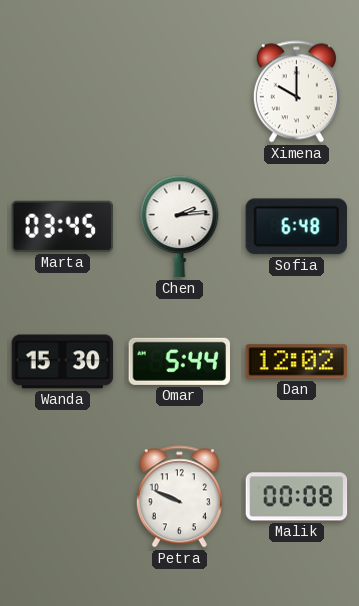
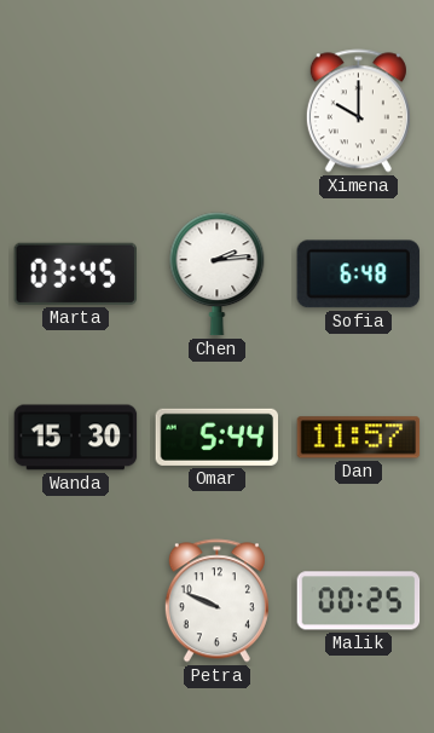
Dan: 12:02 -> 11:57 (359, 438)
Malik: 00:08 -> 00:25 (359, 601)
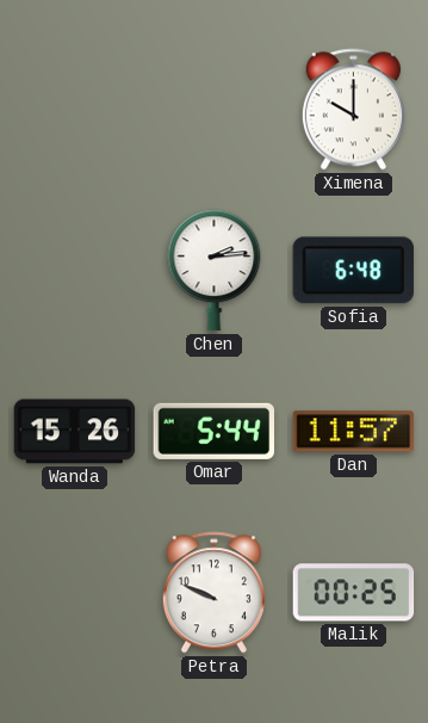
Marta: 03:45 -> none (75, 273)
Wanda: 15:30 -> 15:26 (75, 432)
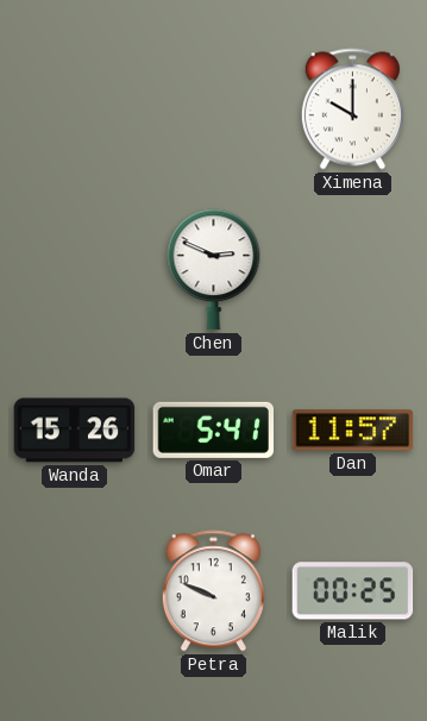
Chen: 2:14 -> 2:49 (214, 270)
Sofia: 6:48 -> none (353, 271)
Omar: 5:44 -> 5:41 (213, 430)
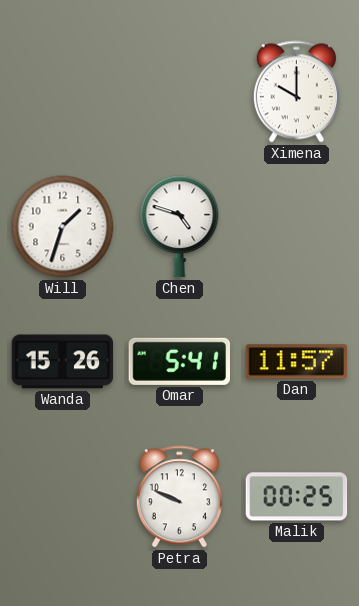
Will: none -> 1:33 (63, 227)
Chen: 2:49 -> 4:48 (180, 227)
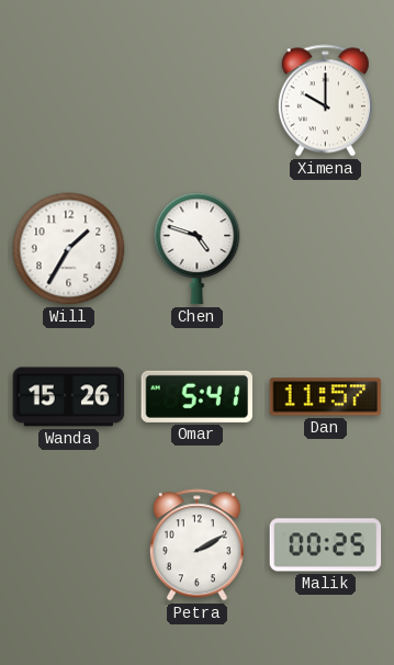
Will: 1:33 -> 1:35 (69, 249)
Petra: 9:49 -> 2:10 (196, 545)
